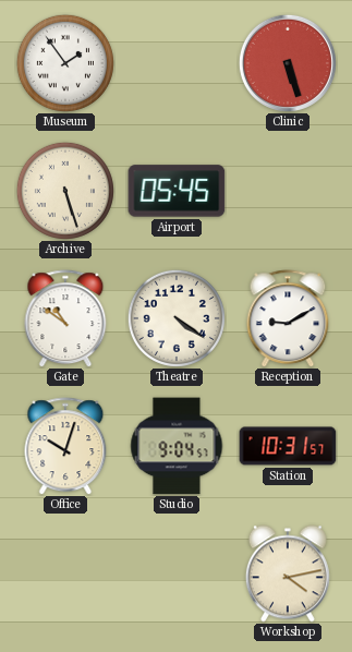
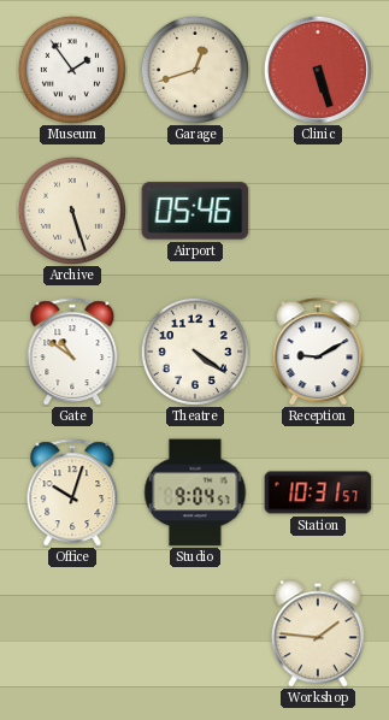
Garage: none -> 12:42 (195, 70)
Airport: 05:45 -> 05:46 (195, 211)
Workshop: 4:13 -> 1:46 (318, 633)
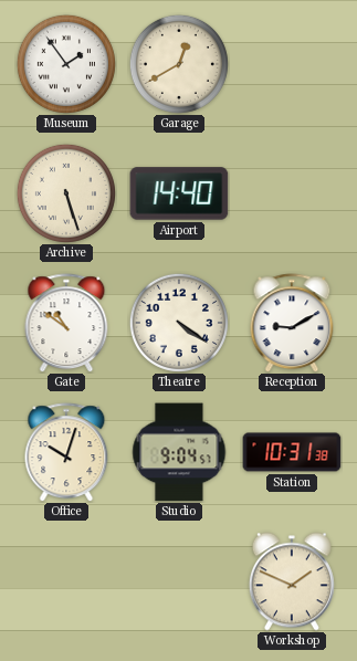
Garage: 12:42 -> 12:40 (179, 64)
Clinic: 5:27 -> none (318, 70)
Airport: 05:46 -> 14:40 (179, 193)
Station: 10:31:57 -> 10:31:38 (292, 452)
Workshop: 1:46 -> 1:49 (292, 581)
